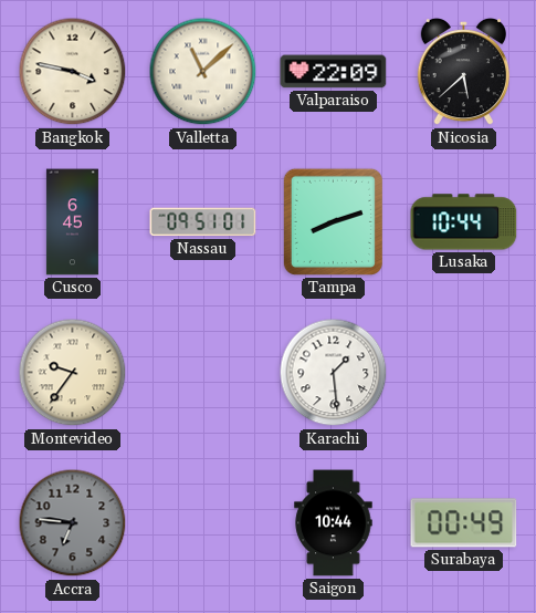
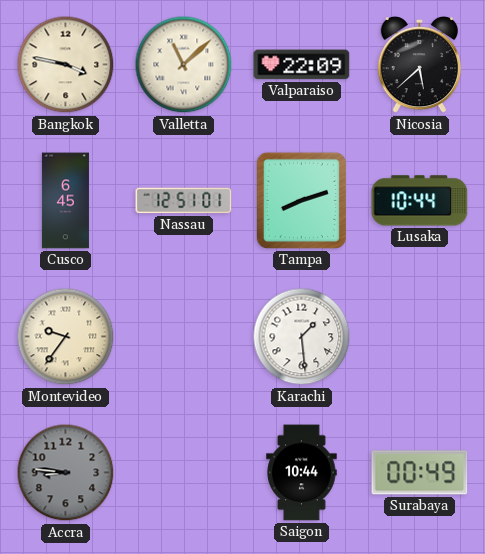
Nassau: 09:51 -> 12:51 (184, 201)
Accra: 6:46 -> 8:46 (66, 473)
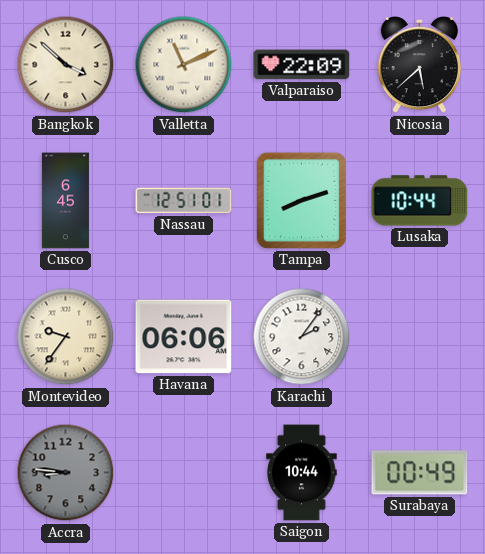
Bangkok: 3:47 -> 3:52 (66, 65)
Valletta: 11:08 -> 11:11 (184, 65)
Havana: none -> 06:06 (184, 337)
Karachi: 1:29 -> 2:06 (302, 337)
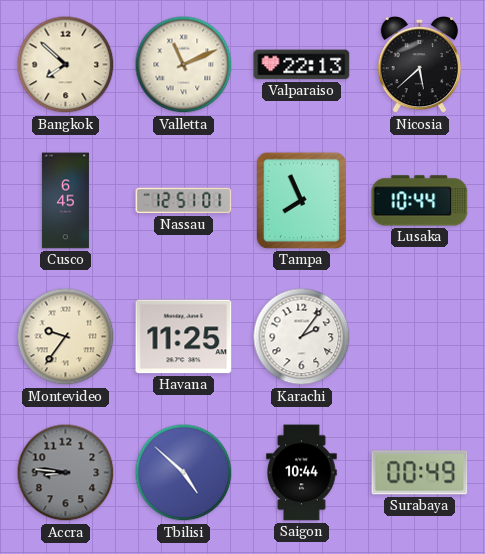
Bangkok: 3:52 -> 7:52 (66, 65)
Valparaiso: 22:09 -> 22:13 (302, 65)
Tampa: 8:12 -> 7:56 (301, 200)
Havana: 06:06 -> 11:25 (184, 337)
Tbilisi: none -> 4:52 (184, 473)
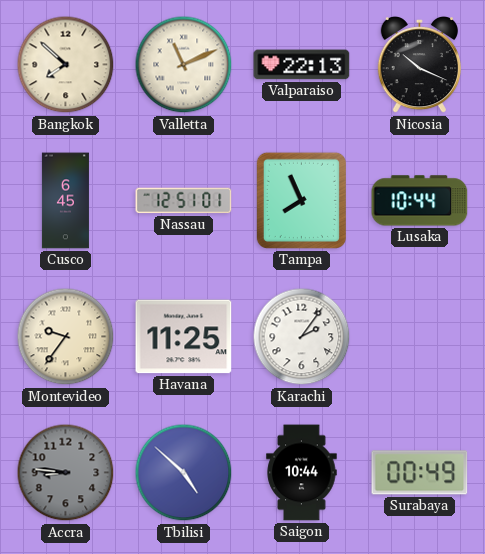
Nicosia: 5:38 -> 10:19 (419, 66)
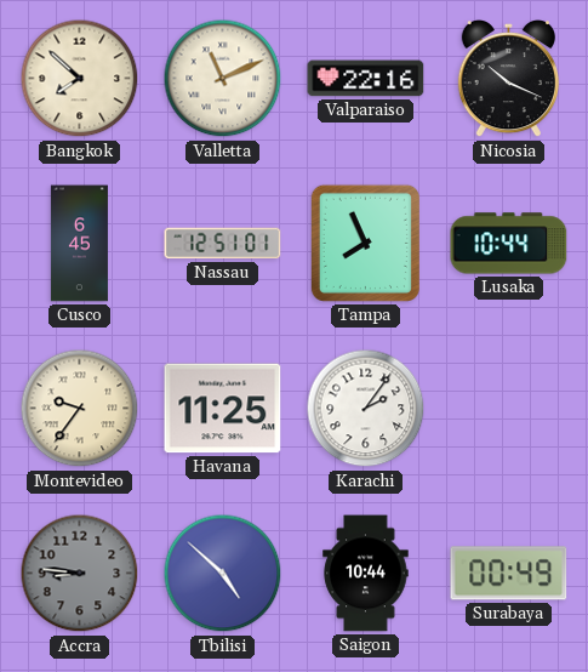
Valparaiso: 22:13 -> 22:16 (366, 79)
